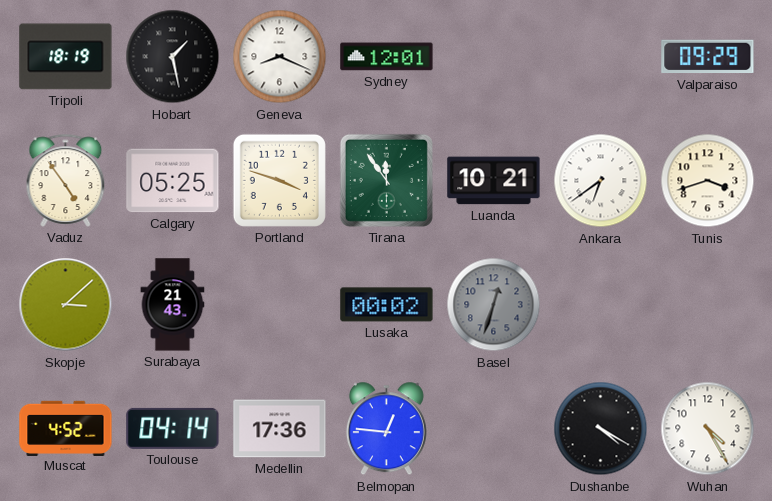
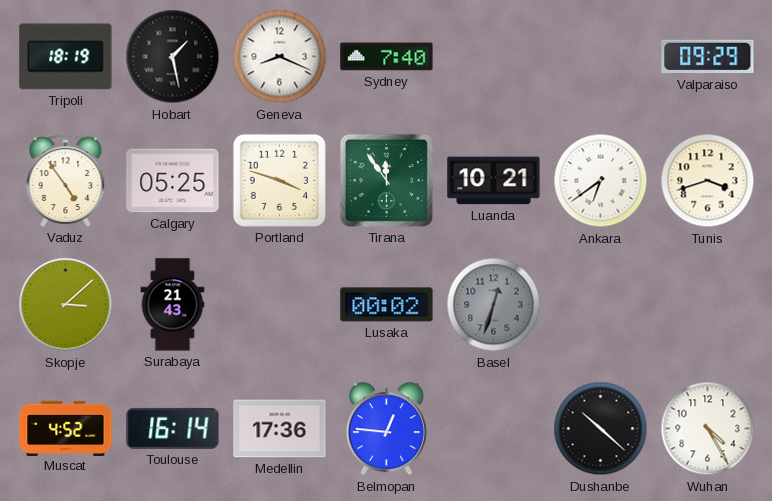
Sydney: 12:01 -> 7:40 (387, 57)
Toulouse: 04:14 -> 16:14 (173, 428)
Dushanbe: 4:20 -> 10:22 (601, 429)
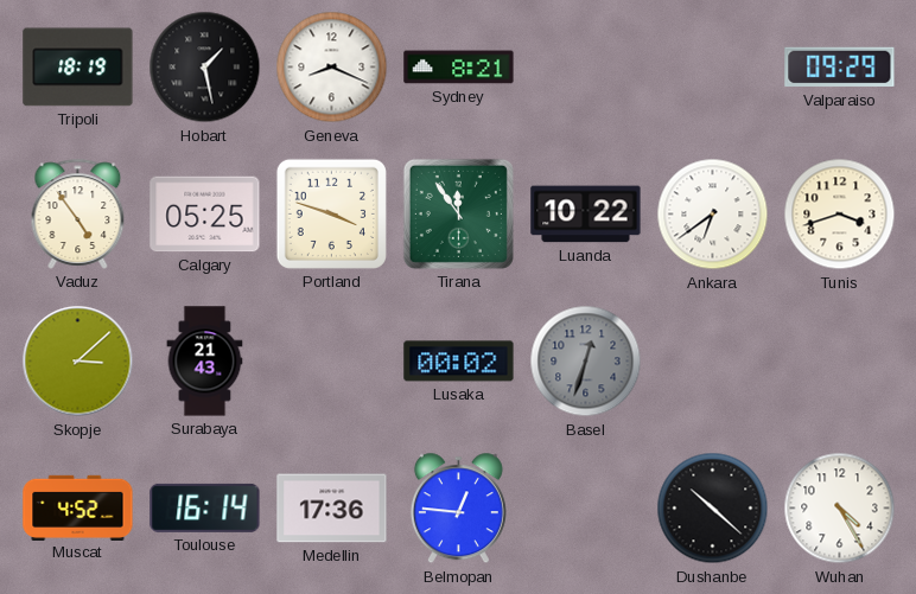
Sydney: 7:40 -> 8:21 (459, 68)
Luanda: 10:21 -> 10:22 (586, 215)
